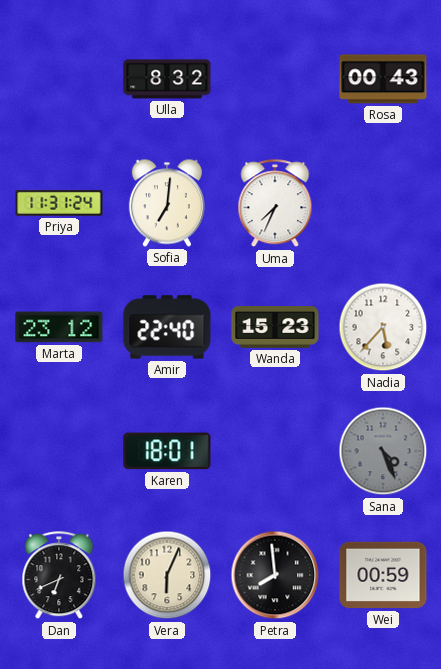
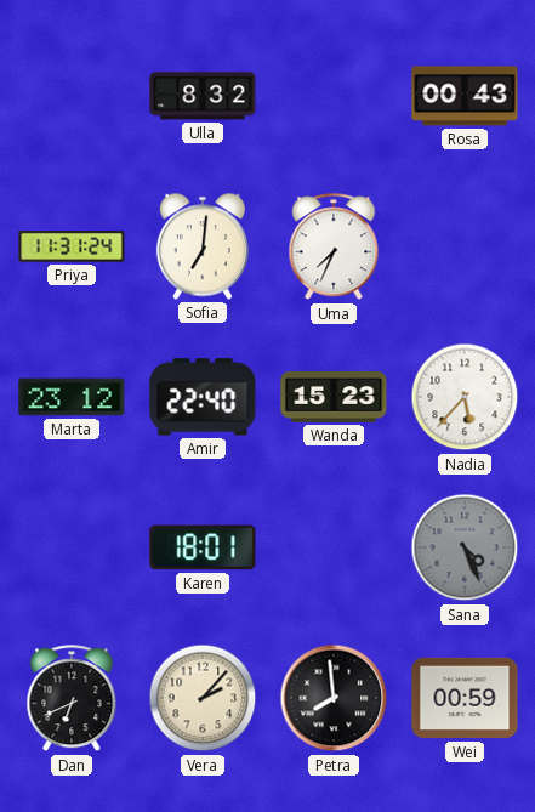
Vera: 6:04 -> 2:07 (203, 698)
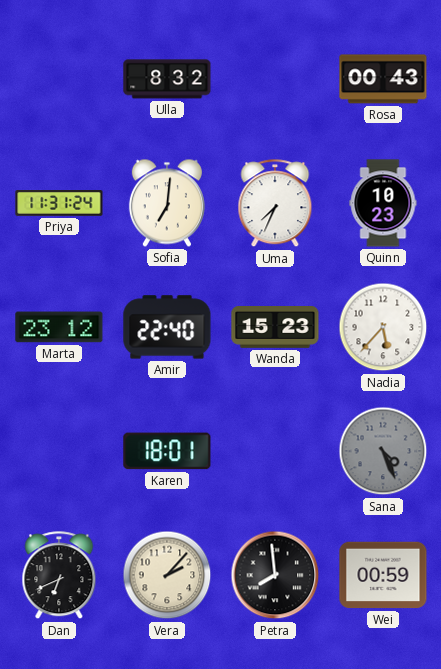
Quinn: none -> 10:23 (383, 203)
